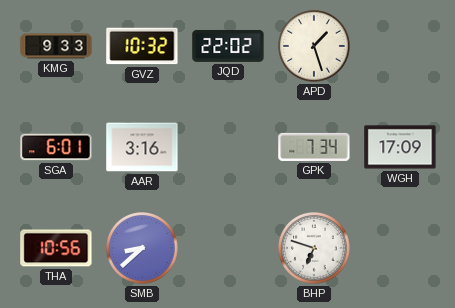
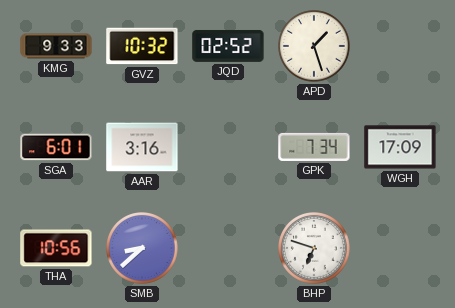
JQD: 22:02 -> 02:52 (228, 46)
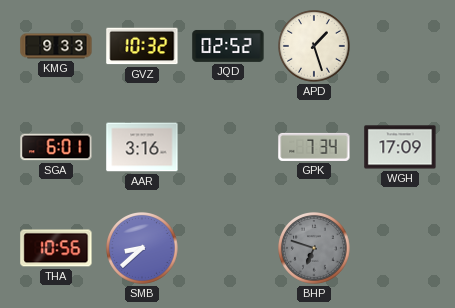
BHP dial: white -> grey (315, 249)
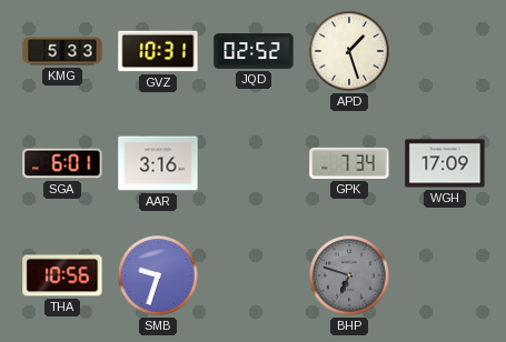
KMG: 9:33 -> 5:33 (62, 51)
GVZ: 10:32 -> 10:31 (158, 51)
SMB: 8:38 -> 9:33 (159, 276)
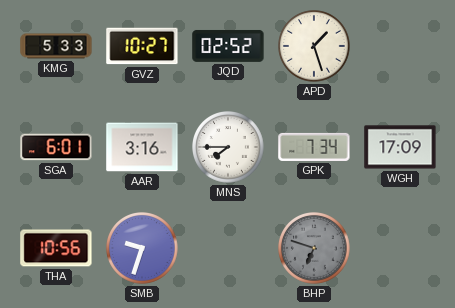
GVZ: 10:31 -> 10:27 (142, 46)
MNS: none -> 7:45 (229, 148)
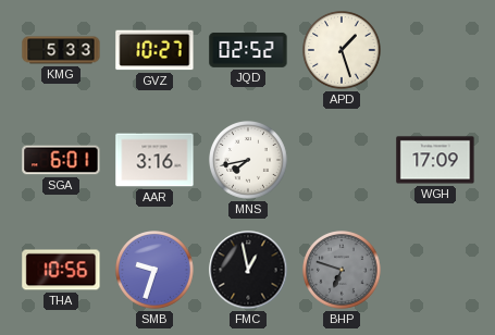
MNS: 7:45 -> 7:43 (249, 161)
GPK: 7:34 -> none (314, 147)
FMC: none -> 12:58 (248, 270)
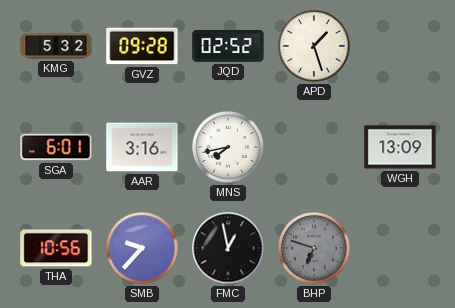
KMG: 5:33 -> 5:32 (56, 46)
GVZ: 10:27 -> 09:28 (142, 46)
WGH: 17:09 -> 13:09 (400, 147)
SMB: 9:33 -> 9:37 (143, 249)
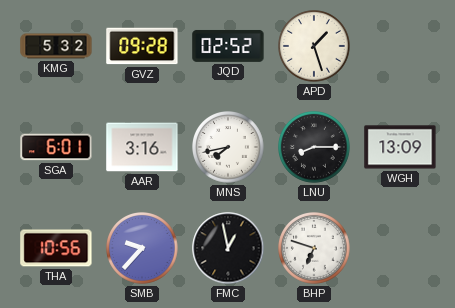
LNU: none -> 8:15 (315, 148)
BHP dial: grey -> white (315, 249)
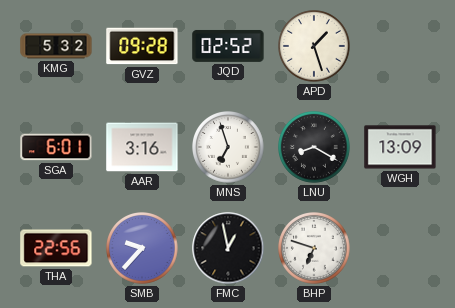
MNS: 7:43 -> 6:57 (229, 148)
LNU: 8:15 -> 8:20 (315, 148)
THA: 10:56 -> 22:56 (56, 248)
